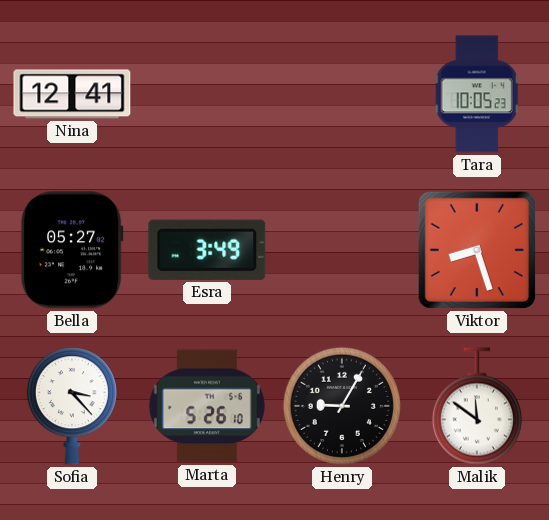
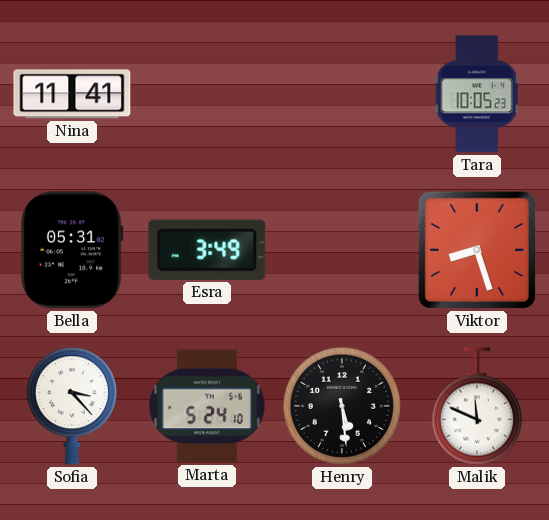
Nina: 12:41 -> 11:41 (72, 94)
Bella: 05:27 -> 05:31 (72, 250)
Marta: 5:26 -> 5:24 (207, 406)
Henry: 9:05 -> 5:29 (342, 406)
Malik: 11:51 -> 11:49 (477, 406)
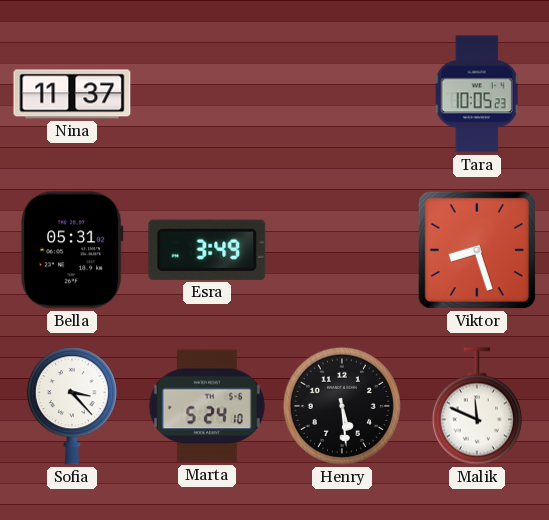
Nina: 11:41 -> 11:37 (72, 94)
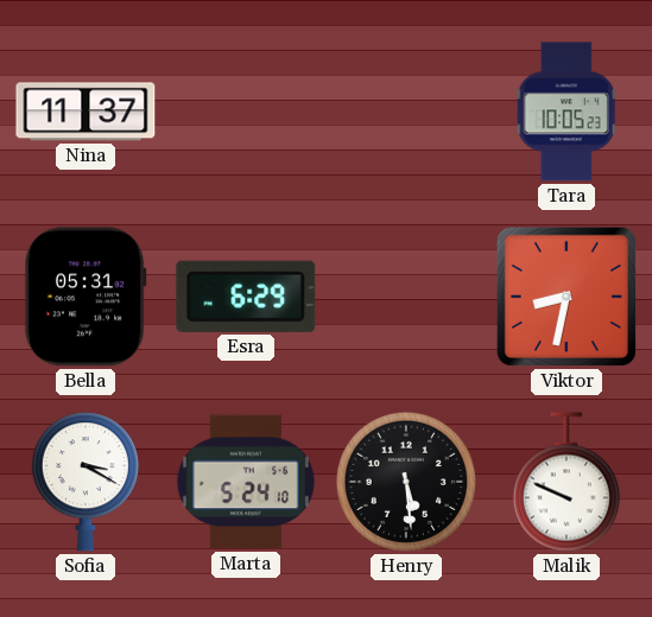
Esra: 3:49 -> 6:29 (246, 297)
Viktor: 8:27 -> 8:32 (566, 297)
Sofia: 3:23 -> 3:20 (86, 482)
Malik: 11:49 -> 9:49 (566, 482)
